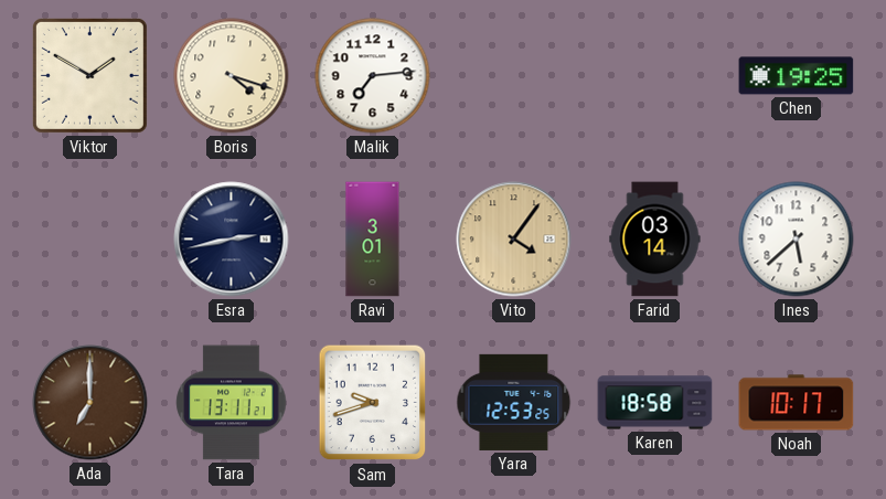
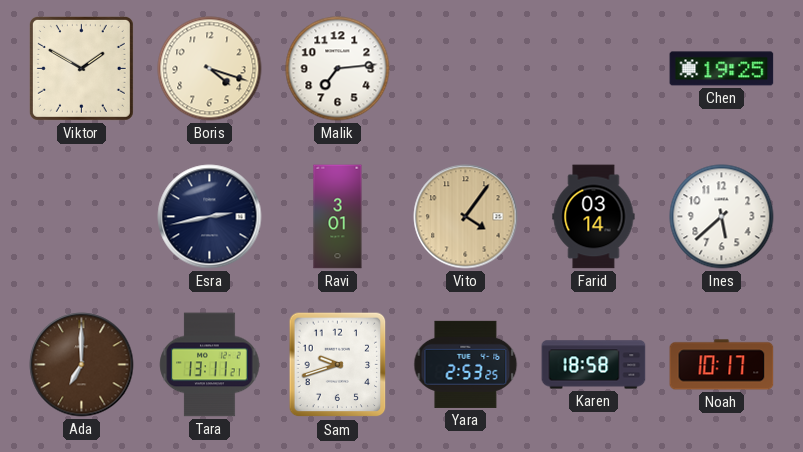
Yara: 12:53 -> 2:53 (466, 364)
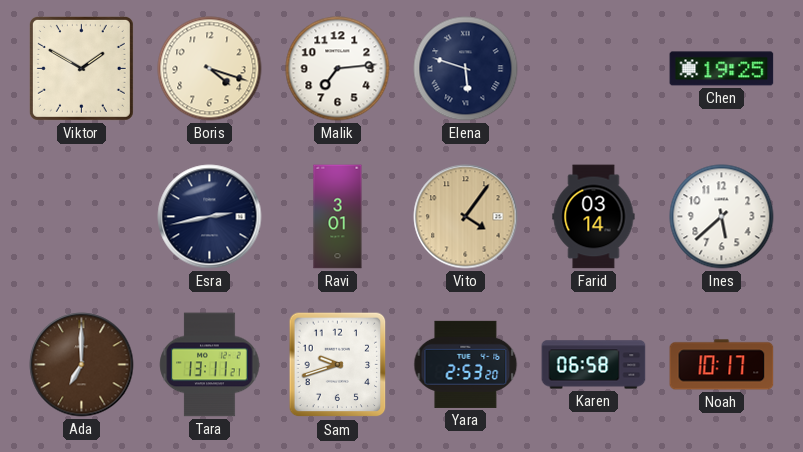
Elena: none -> 5:48 (466, 69)
Yara: 2:53:25 -> 2:53:20 (466, 364)
Karen: 18:58 -> 06:58 (594, 365)
